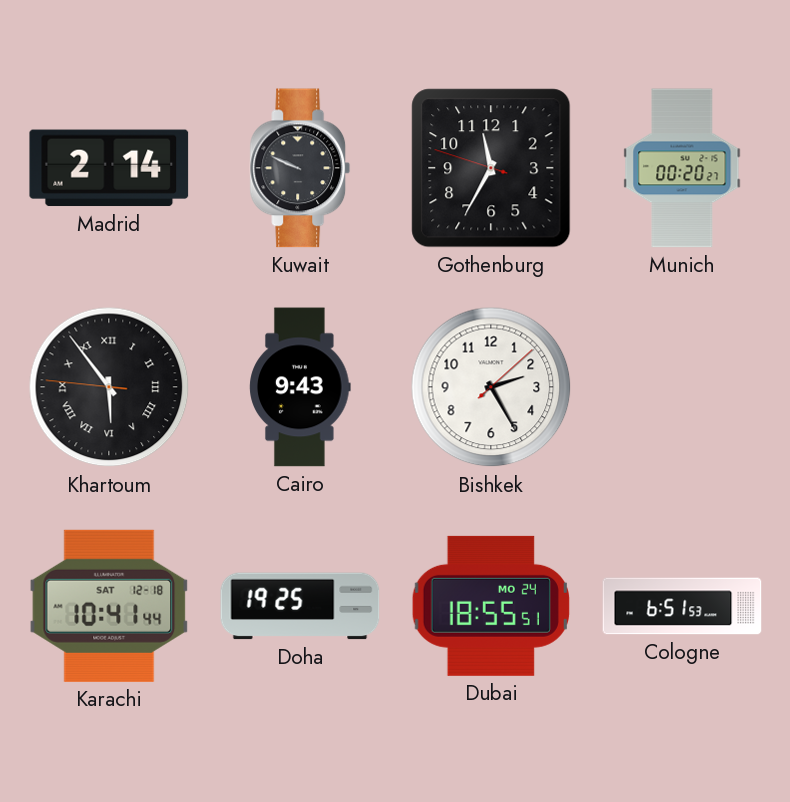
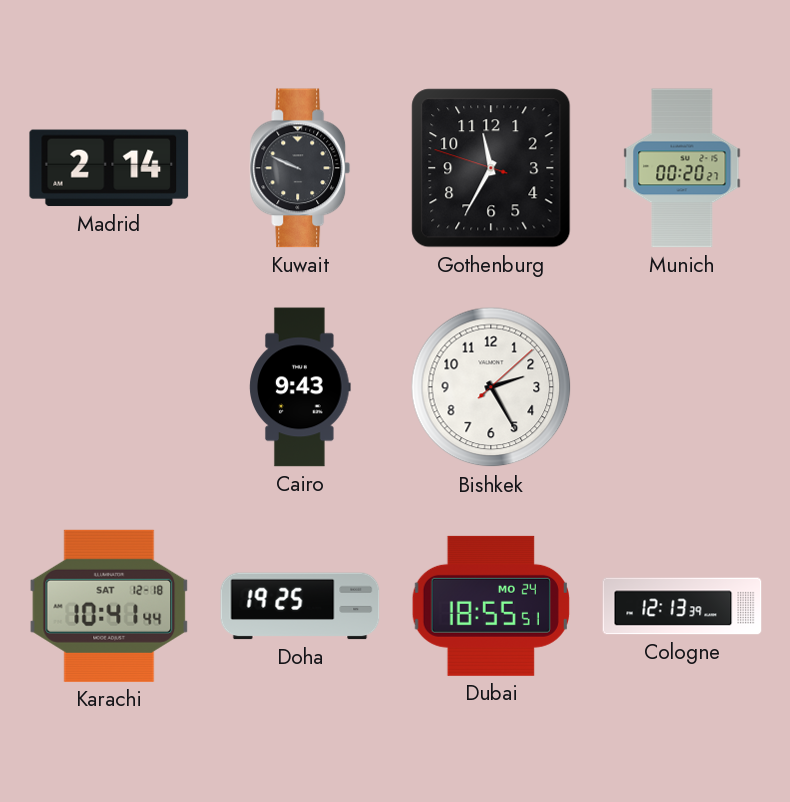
Khartoum: 5:53 -> none (109, 387)
Cologne: 6:51 -> 12:13 (682, 606)
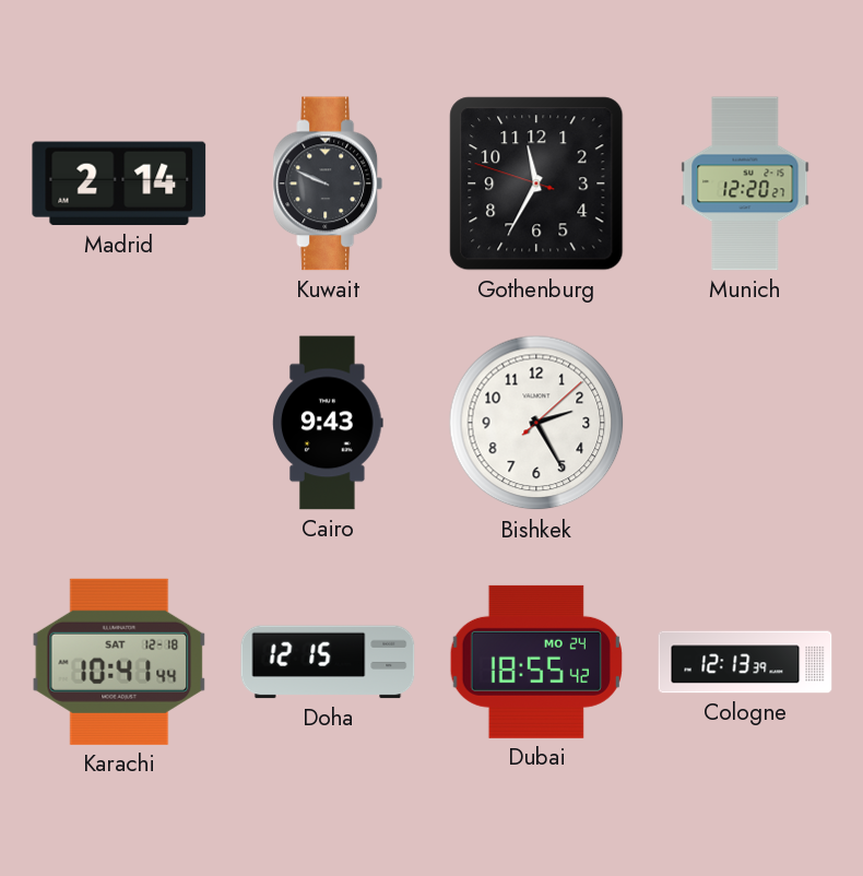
Munich: 00:20 -> 12:20 (745, 184)
Doha: 19:25 -> 12:15 (328, 662)
Dubai: 18:55:51 -> 18:55:42 (536, 662)
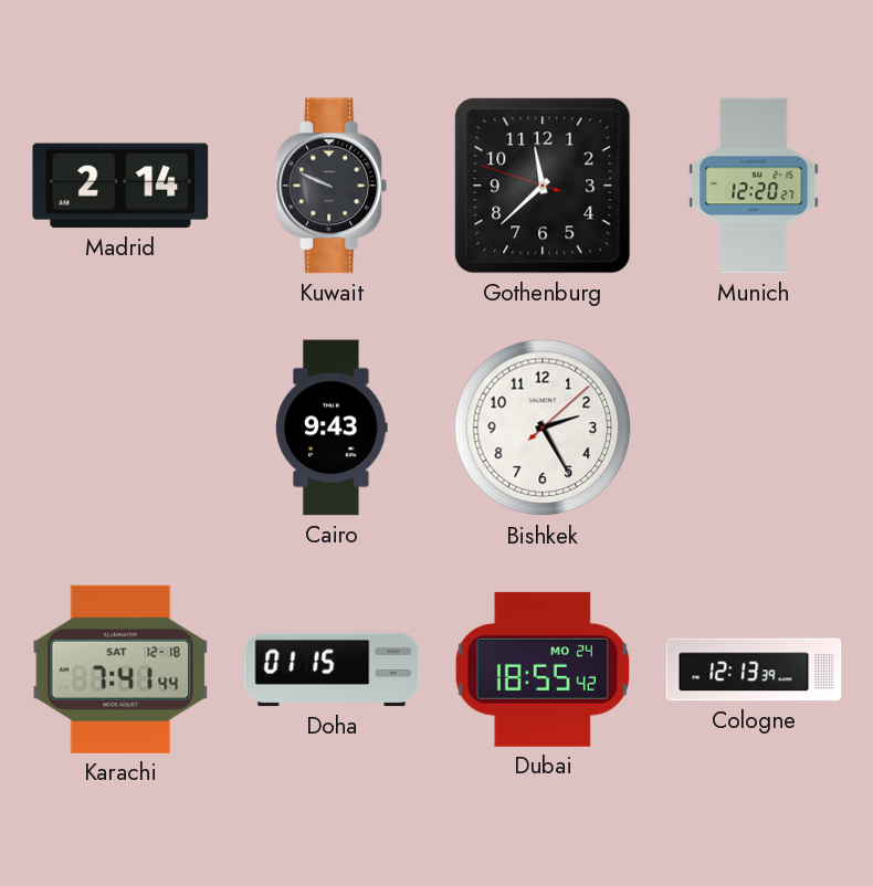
Gothenburg: 11:34 -> 11:37 (543, 186)
Karachi: 10:41 -> 7:41 (120, 669)
Doha: 12:15 -> 01:15 (332, 669)
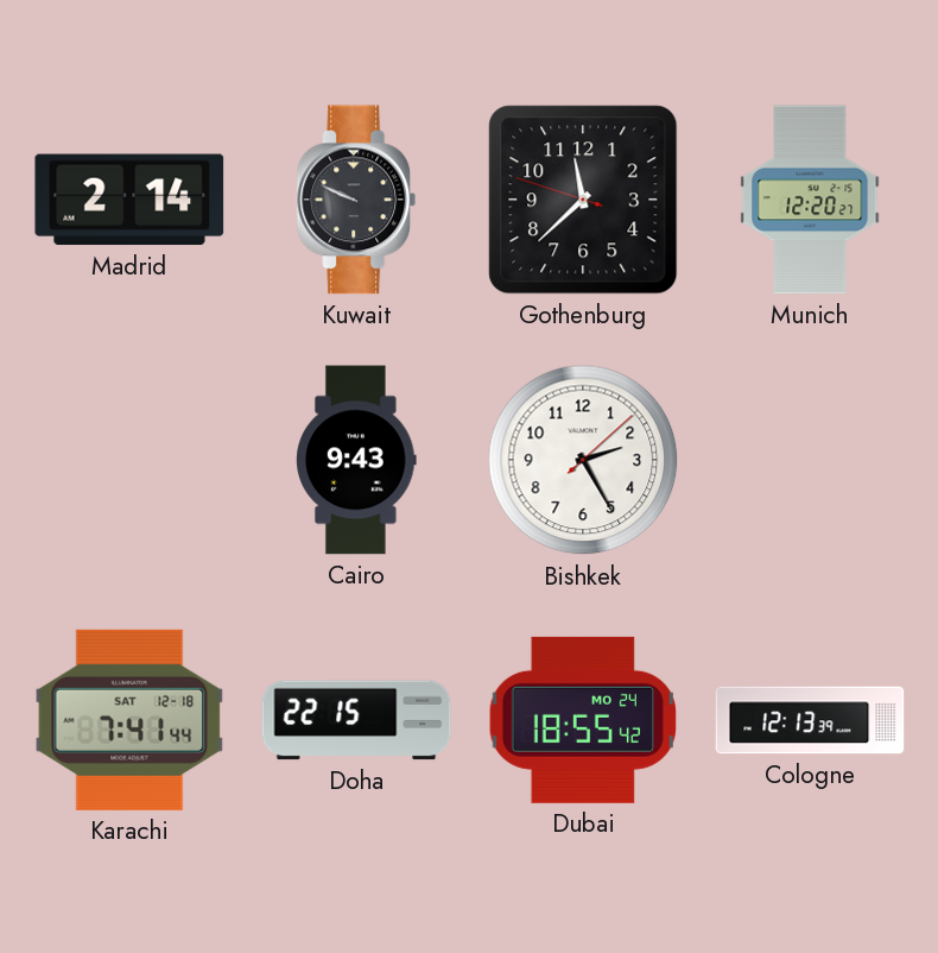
Doha: 01:15 -> 22:15 (356, 720)
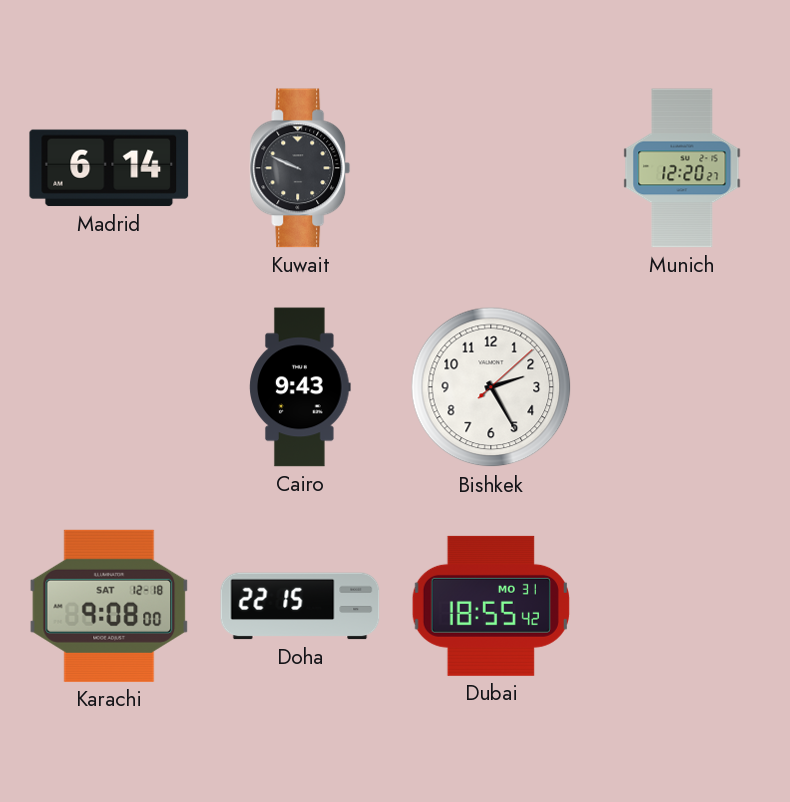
Madrid: 2:14 -> 6:14 (109, 168)
Gothenburg: 11:37 -> none (583, 200)
Karachi: 7:41 -> 9:08 (109, 606)
Dubai date: MO 24 -> MO 31 (491, 606)
Cologne: 12:13 -> none (810, 720)
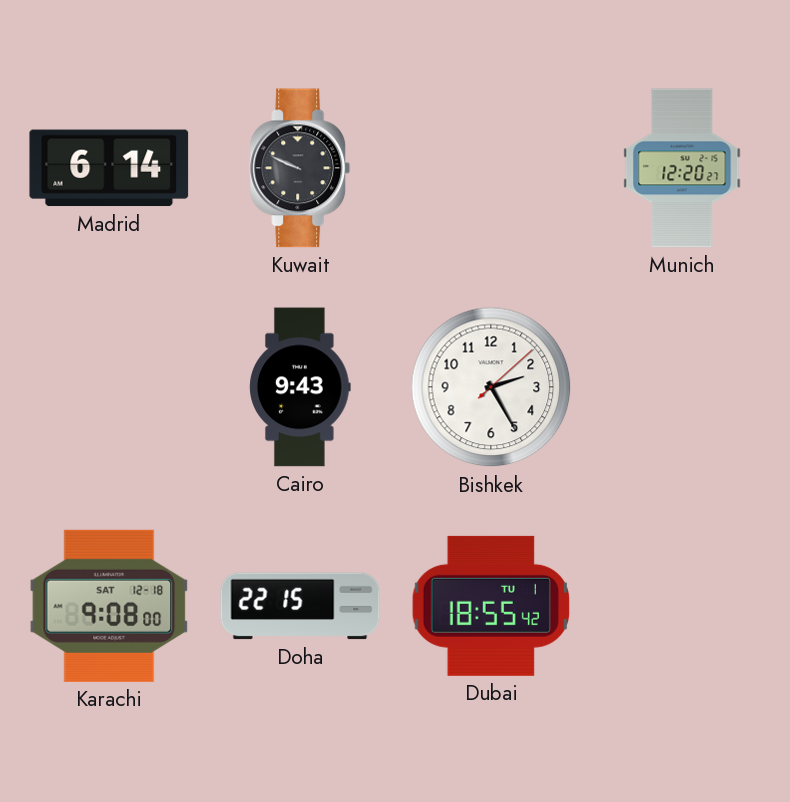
Dubai date: MO 31 -> TU 1 (491, 606)
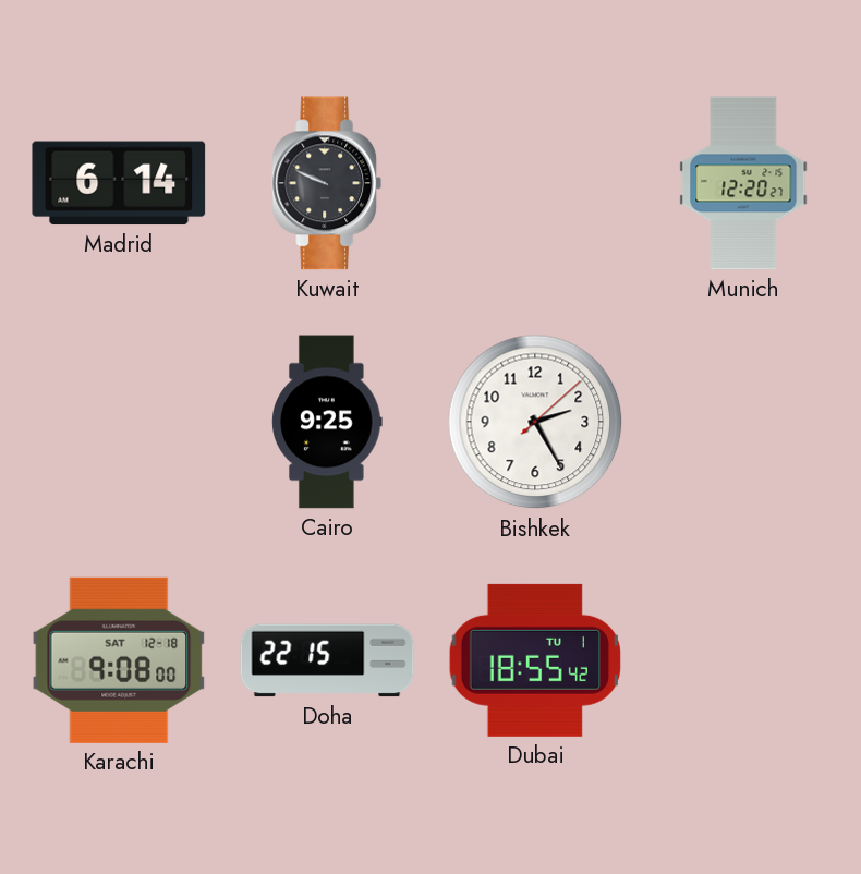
Cairo: 9:43 -> 9:25 (327, 422)
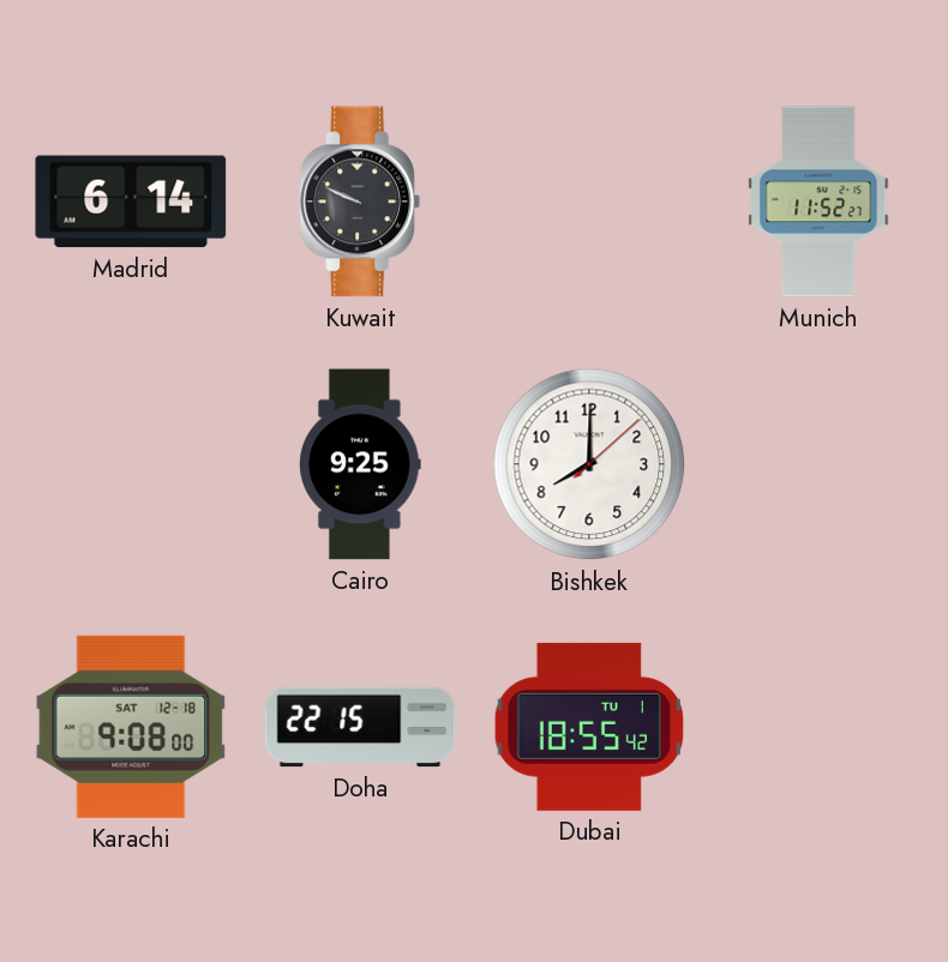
Munich: 12:20 -> 11:52 (818, 202)
Bishkek: 2:25 -> 8:00 (589, 464)
